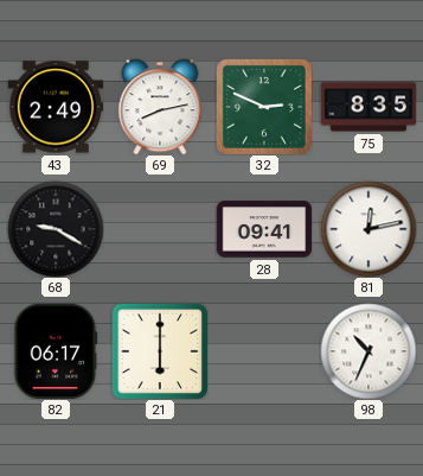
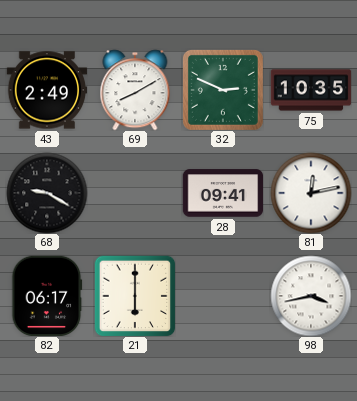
69: 8:13 -> 8:10 (135, 90)
75: 8:35 -> 10:35 (311, 90)
98: 10:34 -> 3:43 (311, 296)
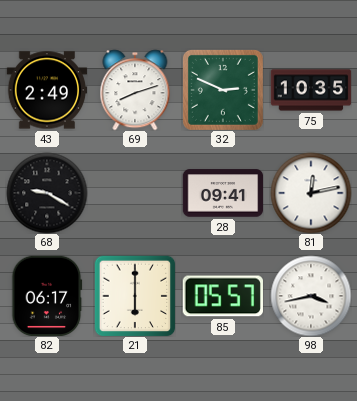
69: 8:10 -> 8:12 (135, 90)
85: none -> 05:57 (223, 296)
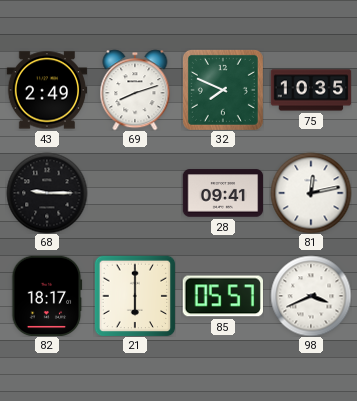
32: 2:49 -> 7:49 (223, 90)
68: 9:20 -> 9:15 (47, 193)
82: 06:17 -> 18:17 (47, 296)
98: 3:43 -> 3:41 (311, 296)
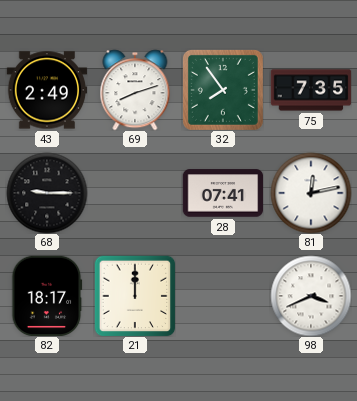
32: 7:49 -> 7:54 (223, 90)
75: 10:35 -> 7:35 (311, 90)
28: 09:41 -> 07:41 (223, 193)
21: 6:00 -> 12:00 (135, 296)
85: 05:57 -> none (223, 296)
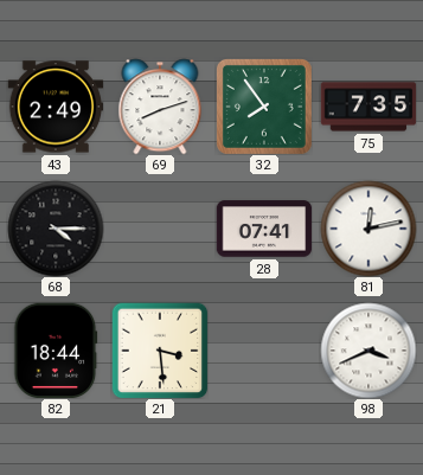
68: 9:15 -> 4:15 (56, 229)
82: 18:17 -> 18:44 (56, 351)
21: 12:00 -> 3:29 (160, 351)
